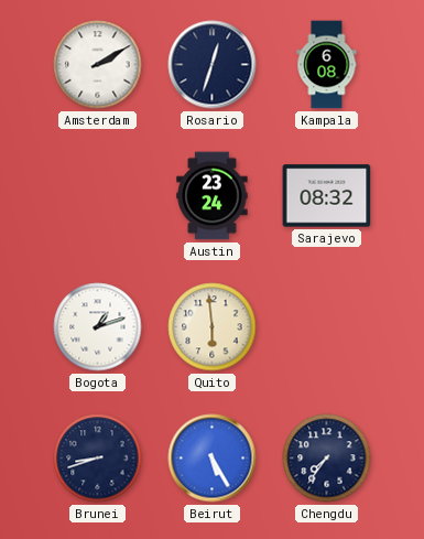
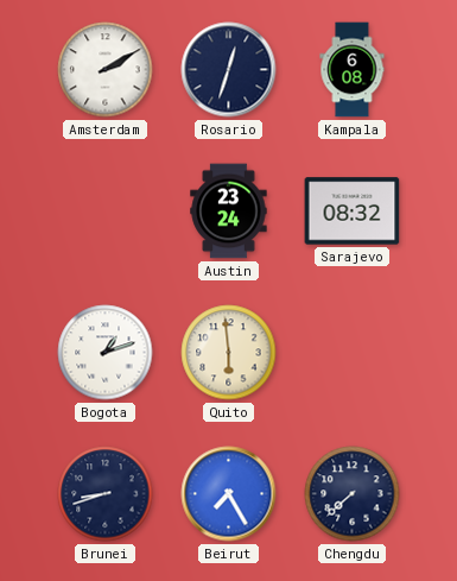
Beirut: 5:25 -> 7:25 (229, 494)
Chengdu: 7:36 -> 7:38 (353, 494)
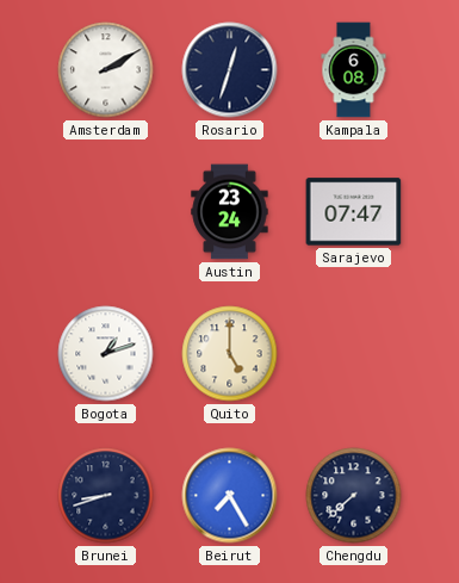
Sarajevo: 08:32 -> 07:47 (354, 212)
Quito: 5:59 -> 5:00 (230, 354)
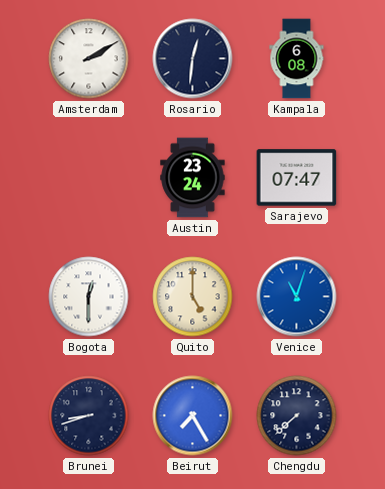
Rosario: 12:33 -> 12:31 (193, 59)
Bogota: 1:12 -> 12:30 (89, 297)
Venice: none -> 11:03 (297, 297)
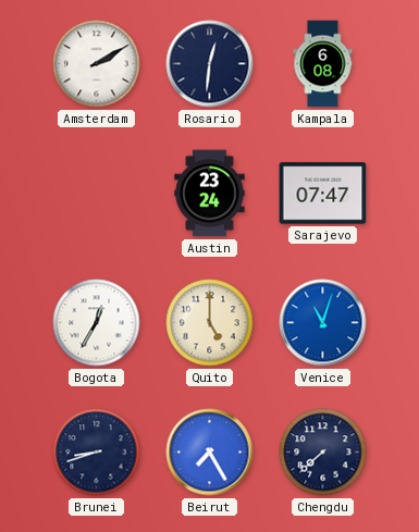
Bogota: 12:30 -> 12:35 (97, 323)
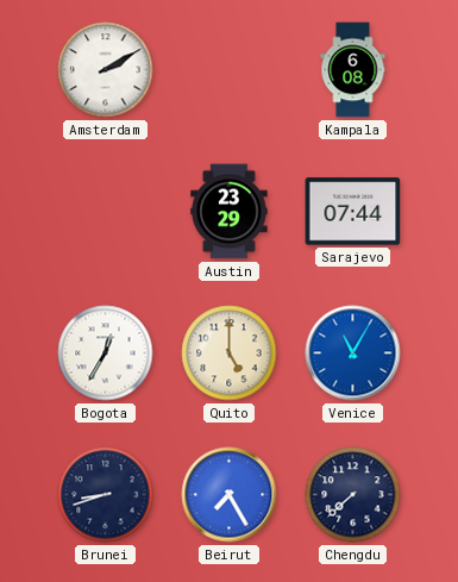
Rosario: 12:31 -> none (210, 64)
Austin: 23:24 -> 23:29 (230, 212)
Sarajevo: 07:47 -> 07:44 (353, 212)
Venice: 11:03 -> 11:05 (353, 353)
